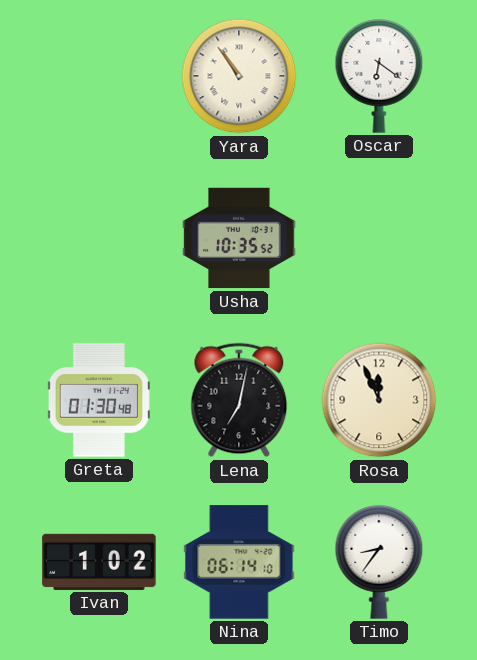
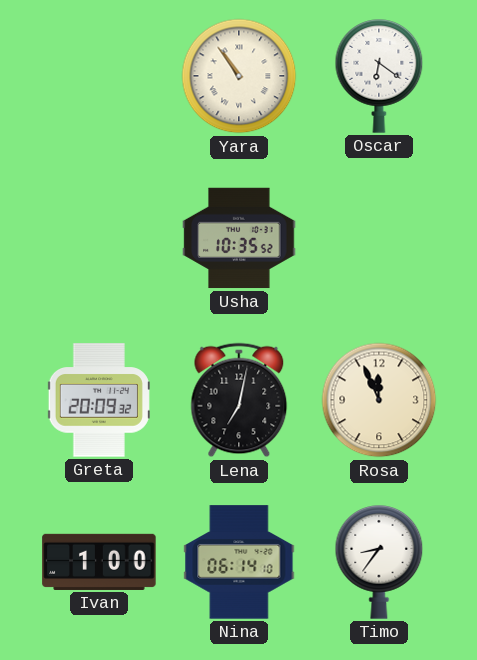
Greta: 01:30 -> 20:09 (99, 400)
Ivan: 1:02 -> 1:00 (99, 562)
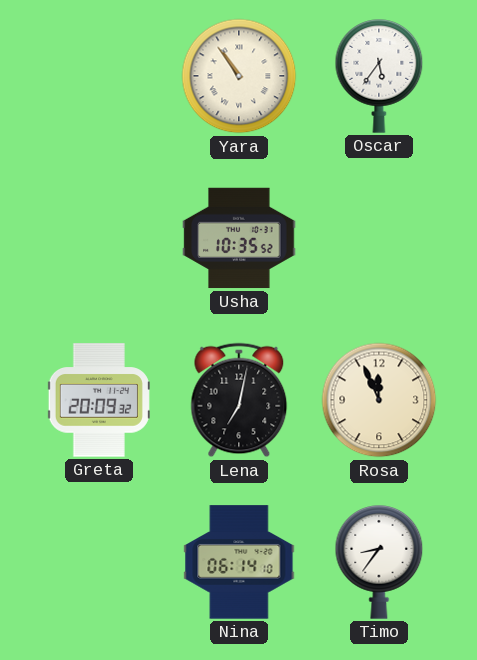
Oscar: 6:21 -> 5:36 (379, 76)
Ivan: 1:00 -> none (99, 562)
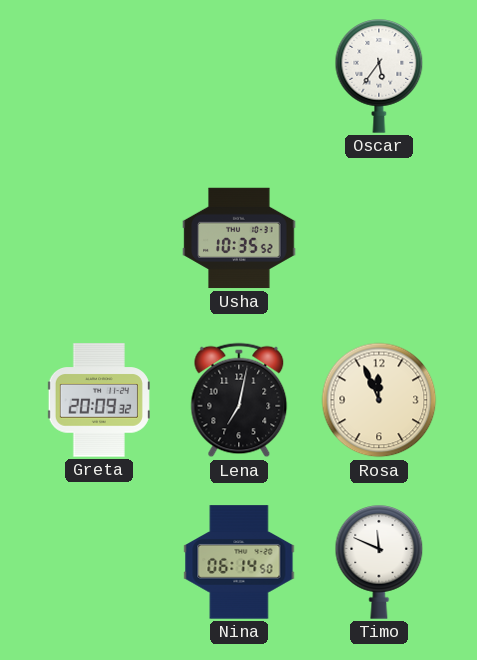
Yara: 10:54 -> none (239, 76)
Nina: 06:14:10 -> 06:14:50 (239, 562)
Timo: 8:36 -> 11:49 (379, 562)
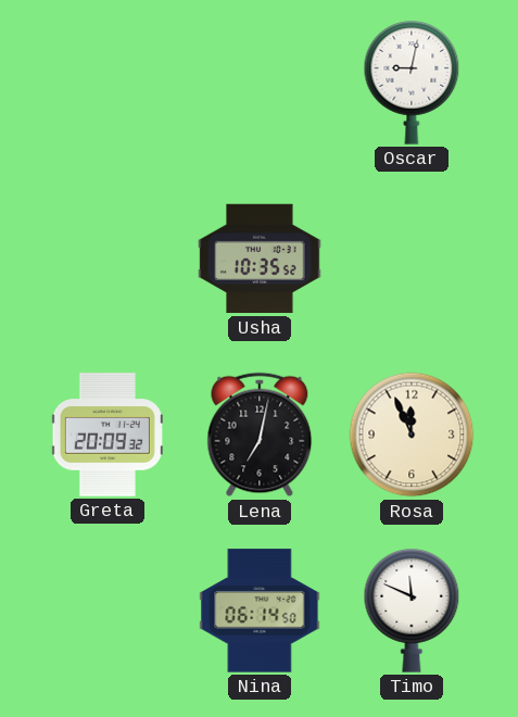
Oscar: 5:36 -> 9:02 (412, 83)
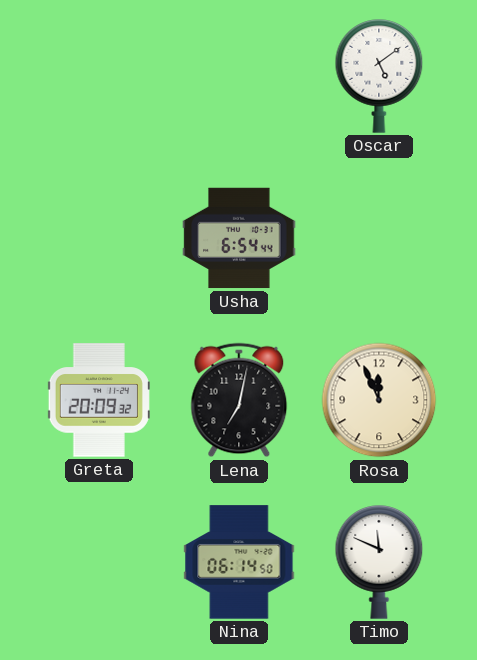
Oscar: 9:02 -> 5:09 (379, 76)
Usha: 10:35 -> 6:54 (239, 238)
